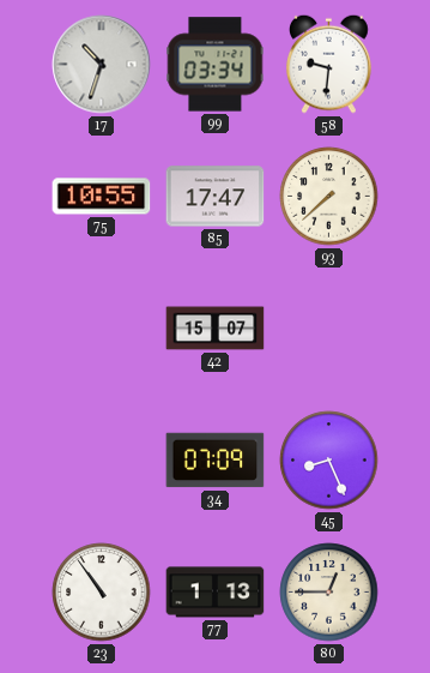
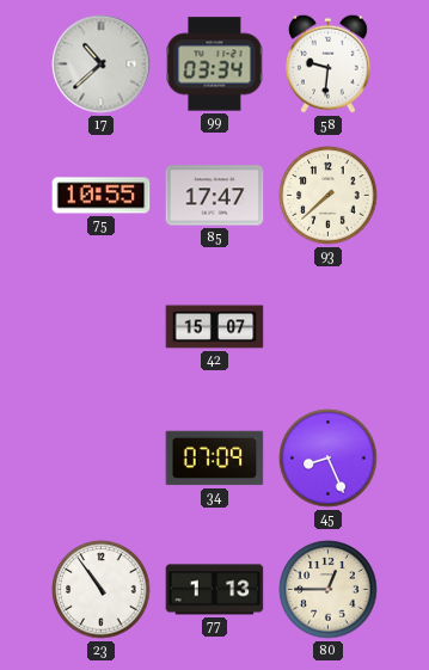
17: 10:33 -> 10:38 (102, 64)
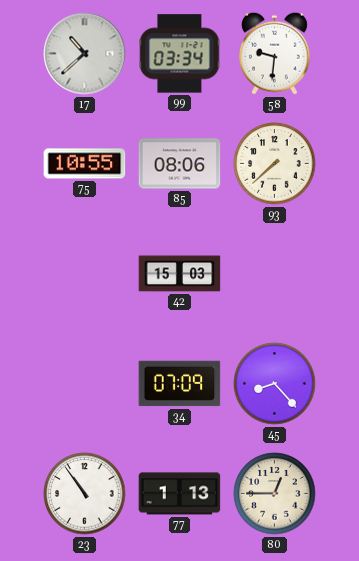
85: 17:47 -> 08:06 (180, 164)
42: 15:07 -> 15:03 (180, 274)
45: 8:26 -> 8:23 (275, 384)
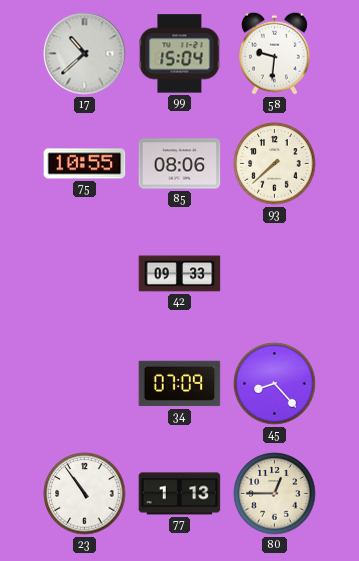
99: 03:34 -> 15:04 (180, 54)
42: 15:03 -> 09:33 (180, 274)
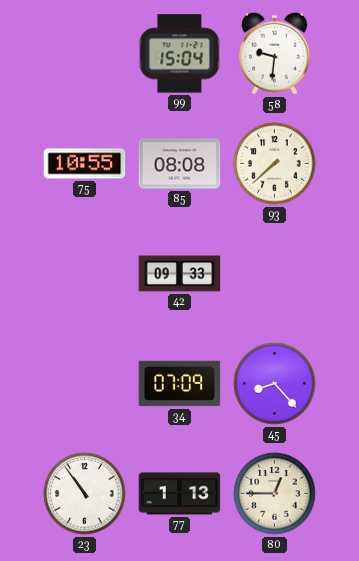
17: 10:38 -> none (85, 54)
85: 08:06 -> 08:08 (180, 164)
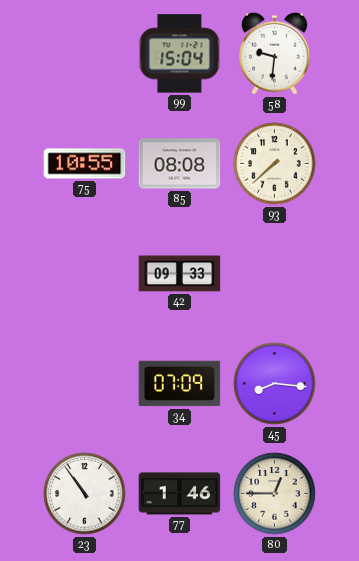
45: 8:23 -> 8:16 (275, 384)
77: 1:13 -> 1:46 (180, 494)
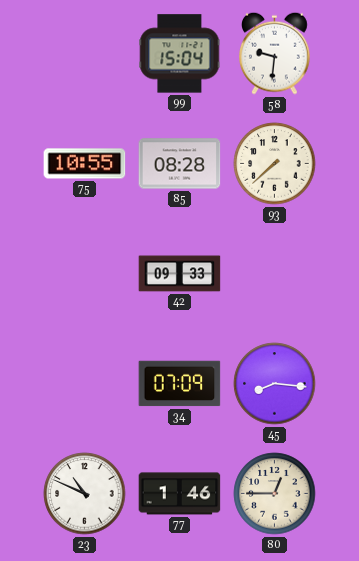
85: 08:08 -> 08:28 (180, 164)
23: 10:54 -> 10:49 (85, 494)
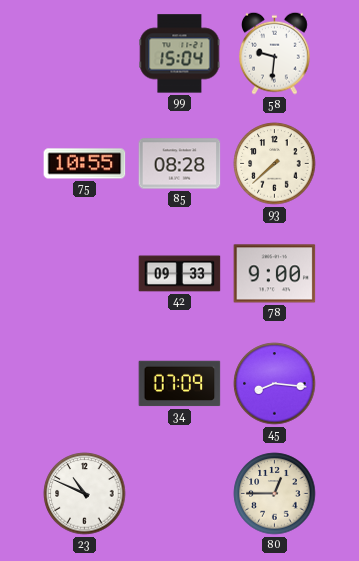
78: none -> 9:00 (275, 274)
77: 1:46 -> none (180, 494)
